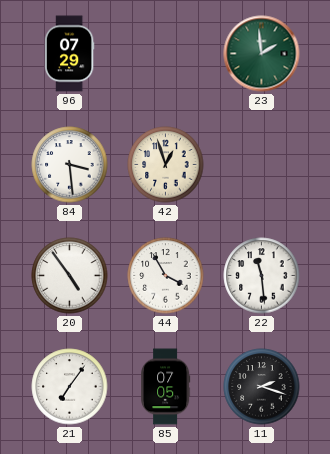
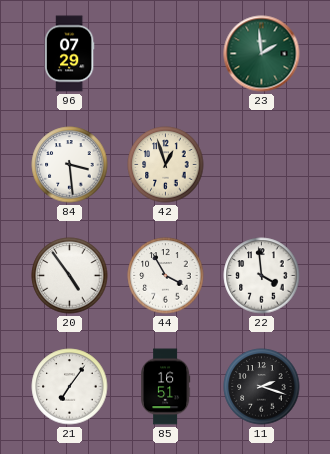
22: 11:29 -> 3:59 (262, 276)
85: 07:05 -> 16:51 (166, 387)
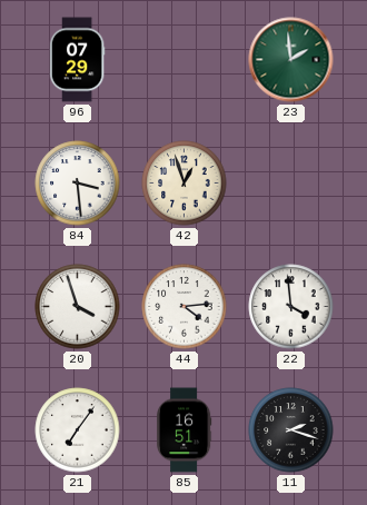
20: 4:54 -> 3:57 (78, 307)
44: 3:55 -> 4:14 (185, 307)
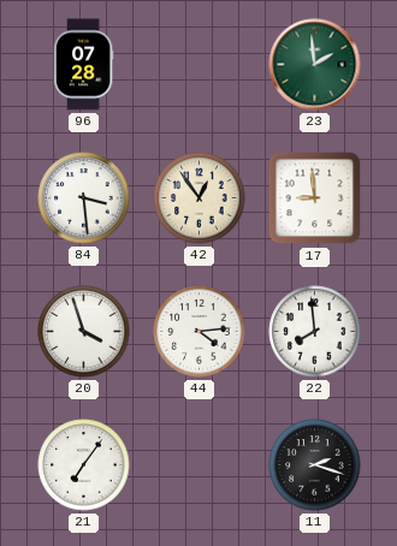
96: 07:29 -> 07:28 (83, 65)
42: 12:57 -> 12:54 (200, 198)
17: none -> 8:59 (315, 198)
22: 3:59 -> 7:59 (315, 332)
85: 16:51 -> none (185, 430)
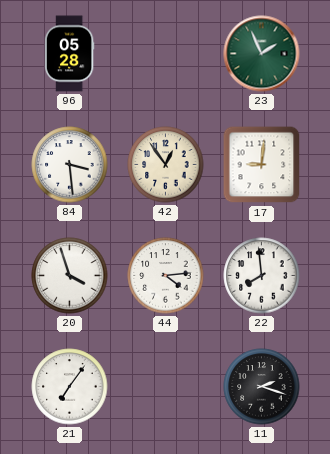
96: 07:28 -> 05:28 (69, 54)
23: 1:59 -> 1:56 (262, 54)
17: 8:59 -> 9:01 (262, 165)
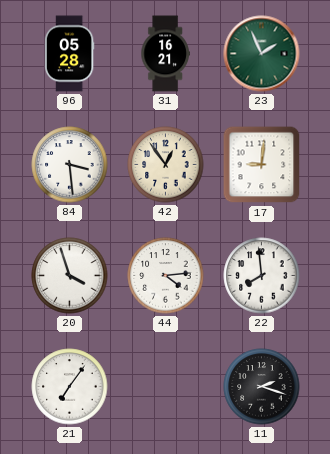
31: none -> 16:21 (165, 54)
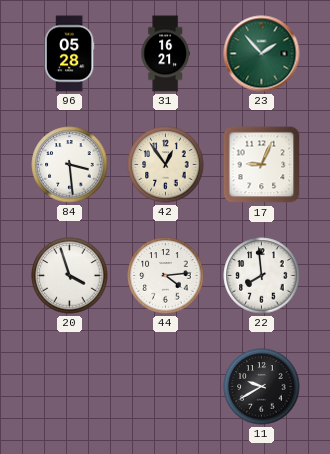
23: 1:56 -> 1:53 (262, 54)
17: 9:01 -> 9:04 (262, 165)
21: 7:06 -> none (70, 387)
11: 2:18 -> 9:40 (262, 387)
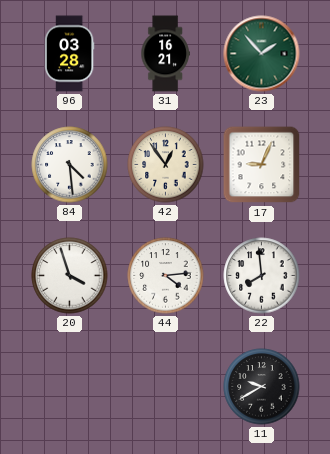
96: 05:28 -> 03:28 (69, 54)
84: 3:29 -> 4:29 (70, 165)
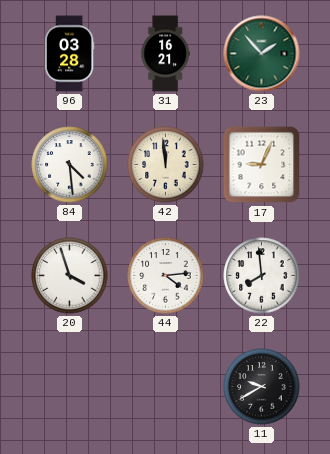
42: 12:54 -> 11:59 (166, 165)
